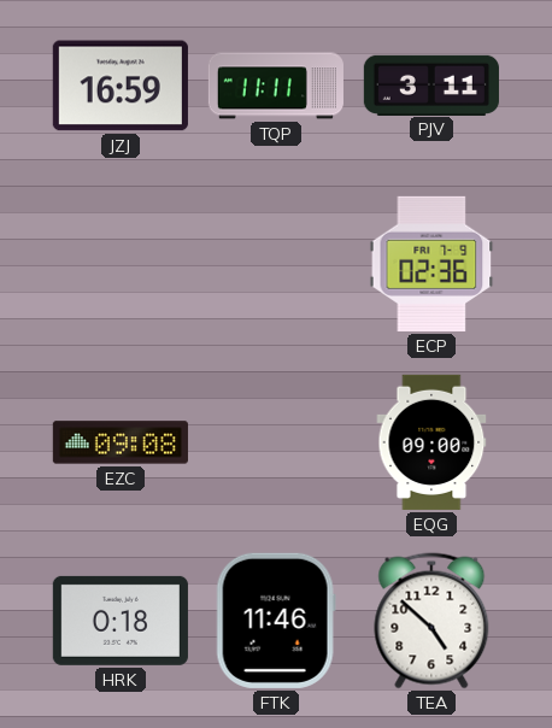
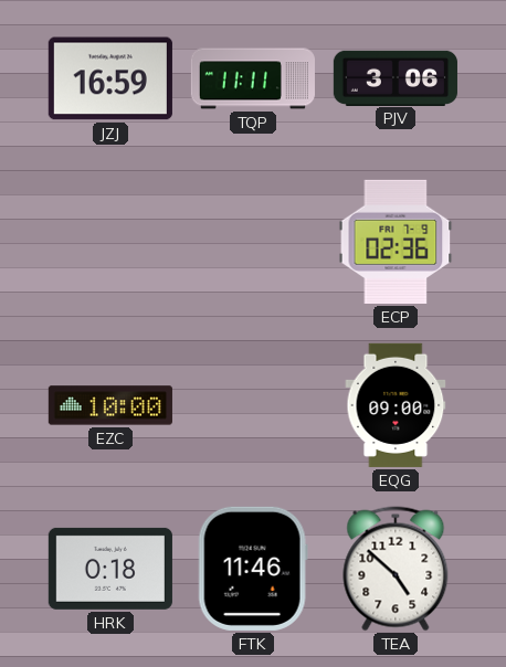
PJV: 3:11 -> 3:06 (396, 77)
EZC: 09:08 -> 10:00 (110, 405)
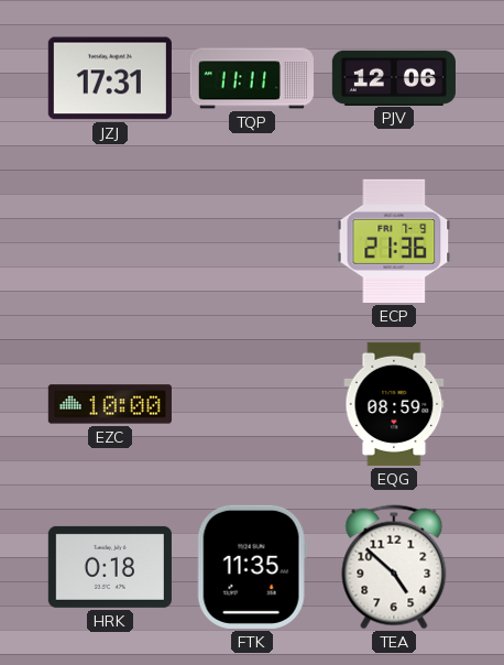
JZJ: 16:59 -> 17:31 (110, 78)
PJV: 3:06 -> 12:06 (394, 77)
ECP: 02:36 -> 21:36 (394, 241)
EQG: 09:00 -> 08:59 (394, 404)
FTK: 11:46 -> 11:35 (252, 567)
